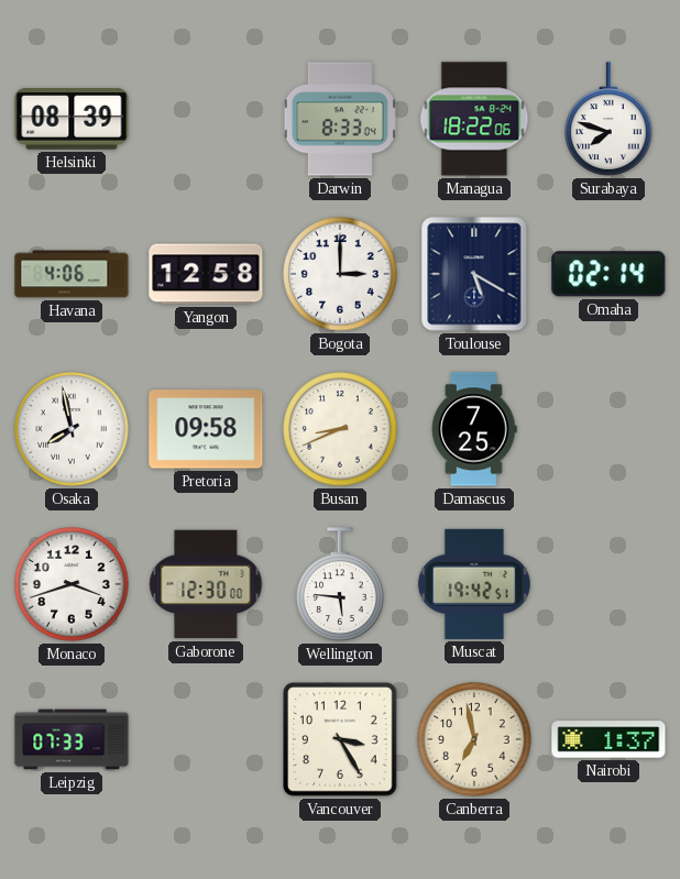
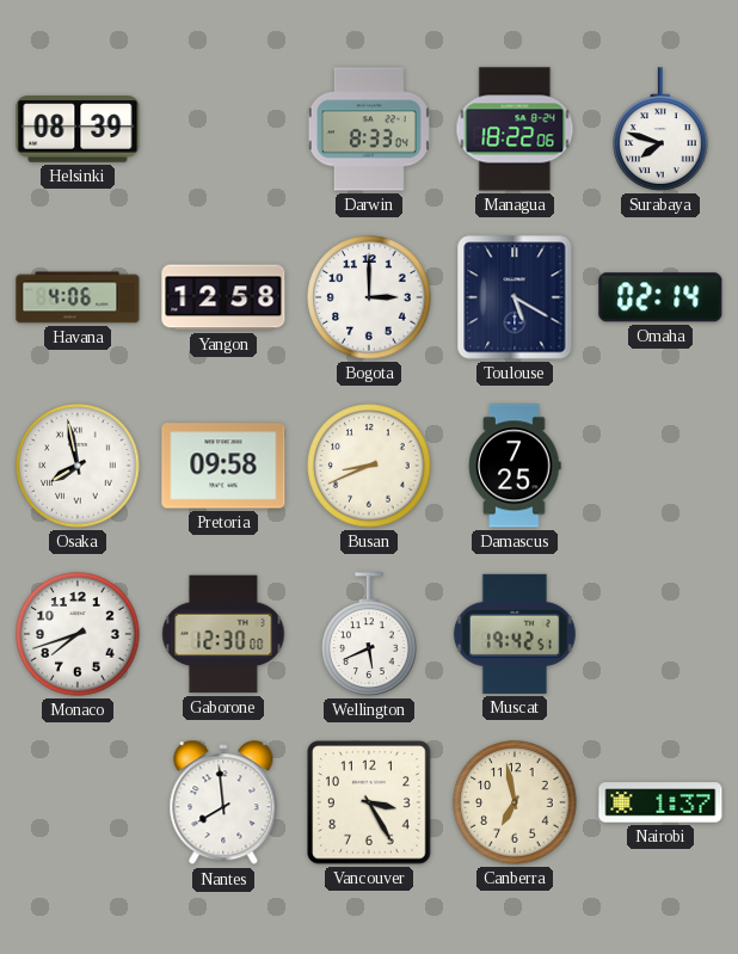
Monaco: 3:42 -> 7:42 (78, 634)
Wellington: 5:46 -> 5:41 (369, 634)
Leipzig: 07:33 -> none (72, 739)
Nantes: none -> 7:59 (223, 804)
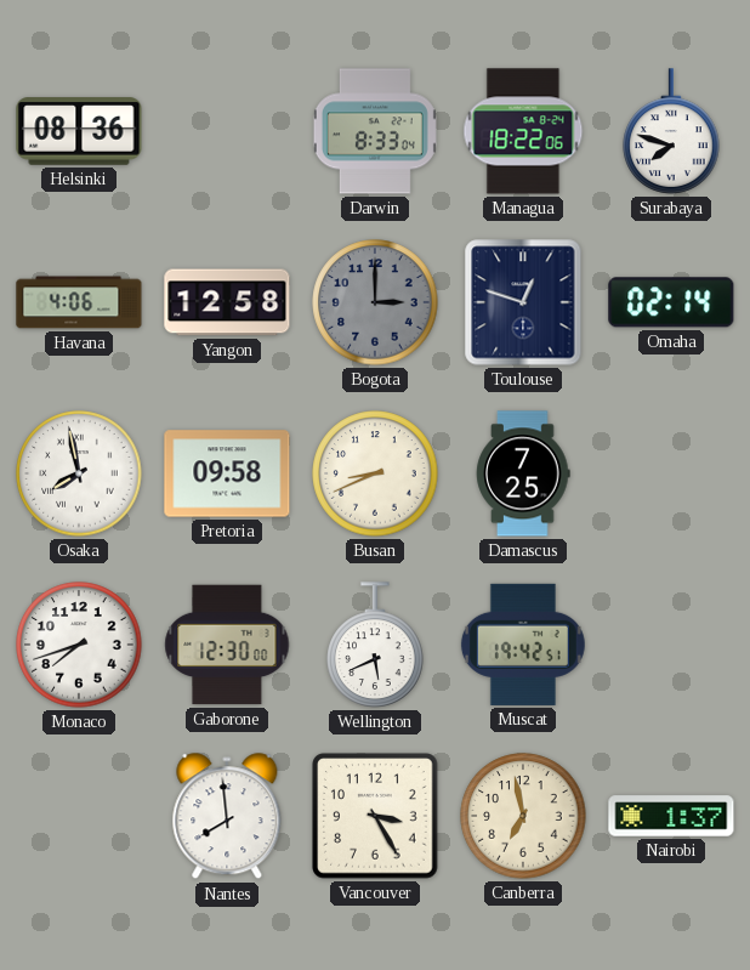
Helsinki: 08:39 -> 08:36 (79, 131)
Bogota dial: white -> grey (375, 302)
Toulouse: 5:20 -> 12:48 (523, 302)
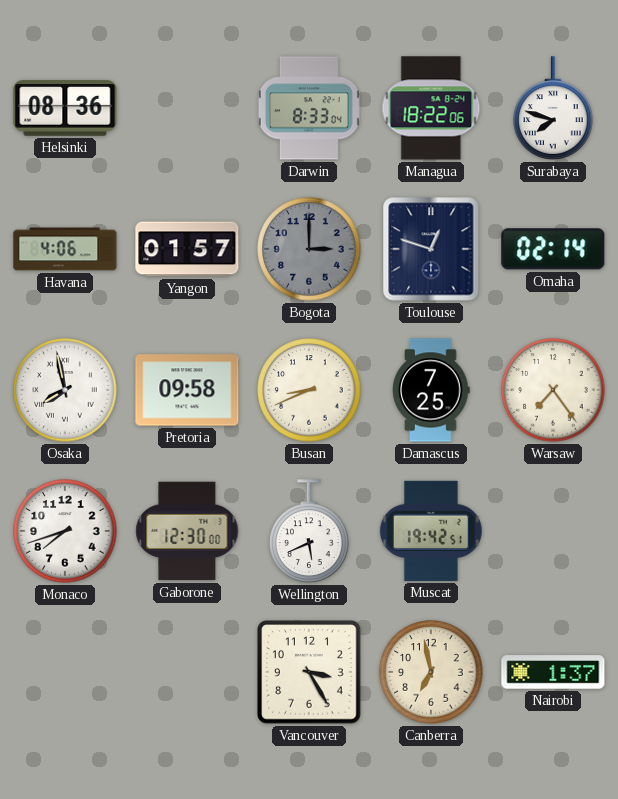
Yangon: 12:58 -> 01:57 (187, 249)
Warsaw: none -> 7:24 (553, 390)
Nantes: 7:59 -> none (227, 817)
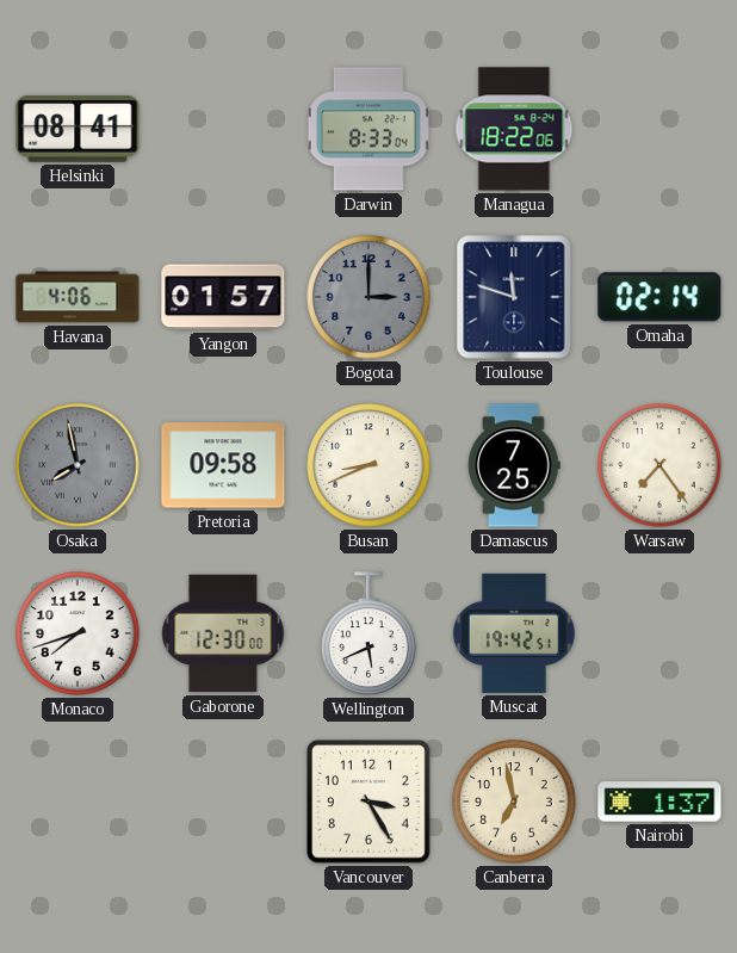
Helsinki: 08:36 -> 08:41 (78, 129)
Surabaya: 7:48 -> none (553, 108)
Toulouse: 12:48 -> 11:48 (514, 297)
Osaka dial: white -> grey (78, 465)
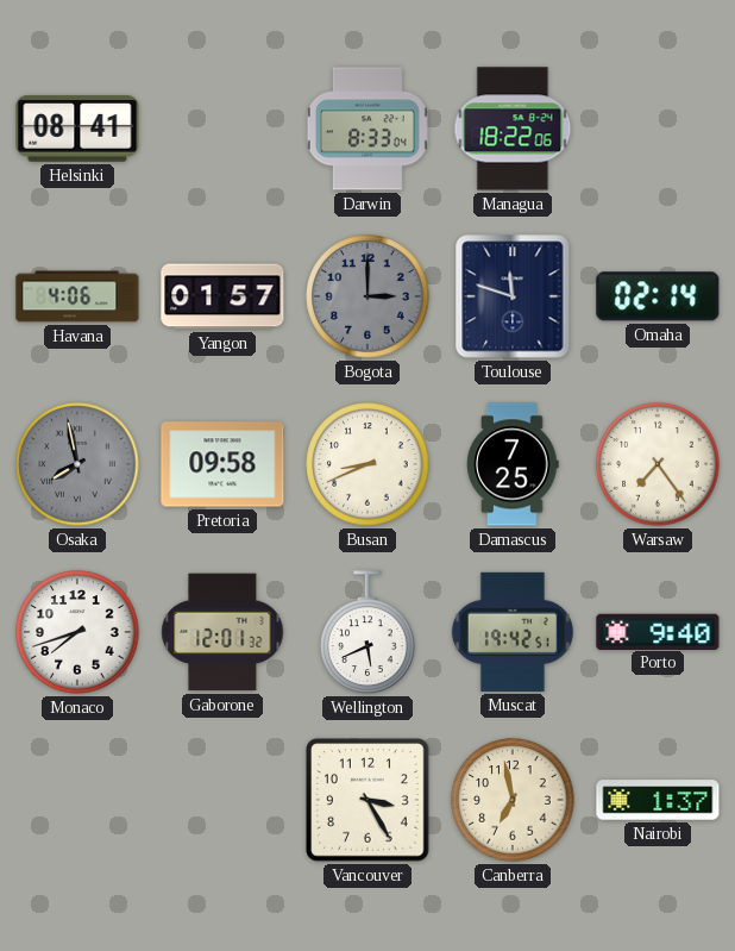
Gaborone: 12:30 -> 12:01 (222, 632)
Porto: none -> 9:40 (658, 631)
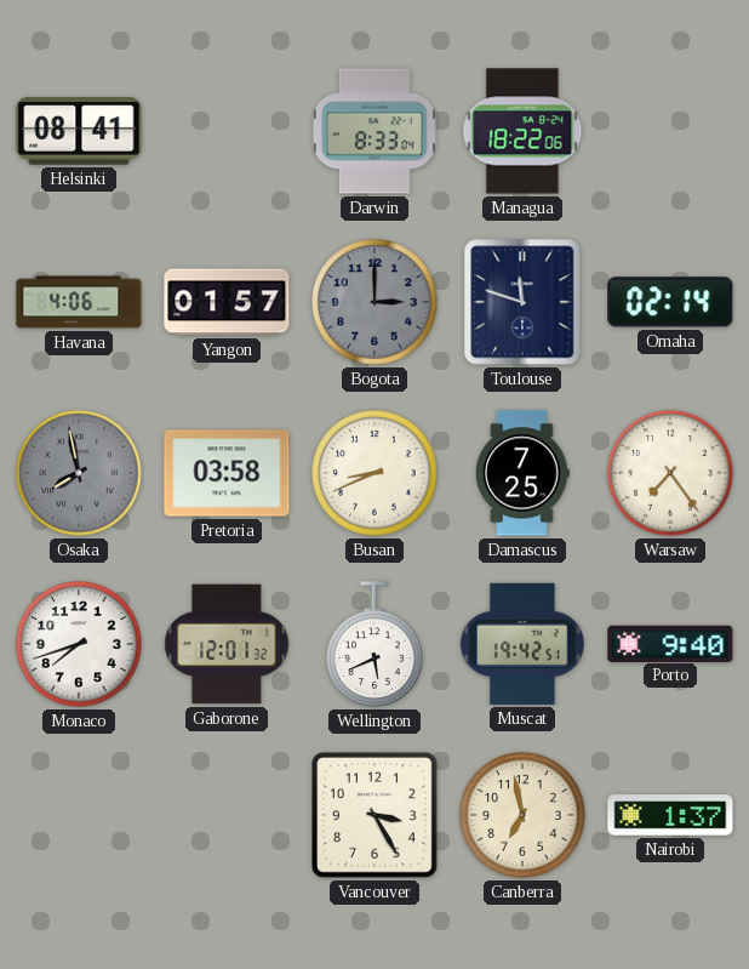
Pretoria: 09:58 -> 03:58 (227, 473)
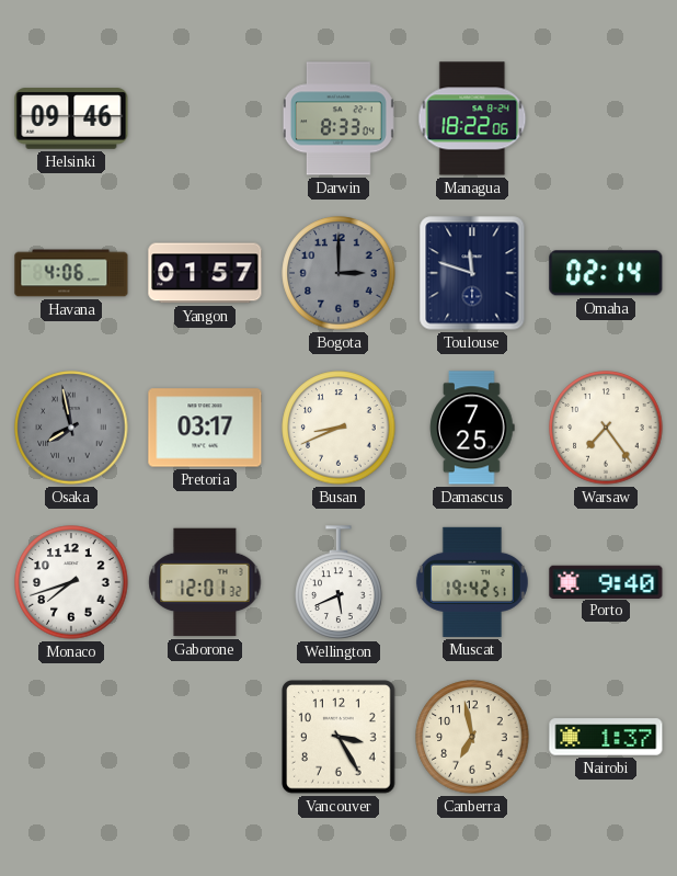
Helsinki: 08:41 -> 09:46 (71, 118)
Pretoria: 03:58 -> 03:17 (205, 428)
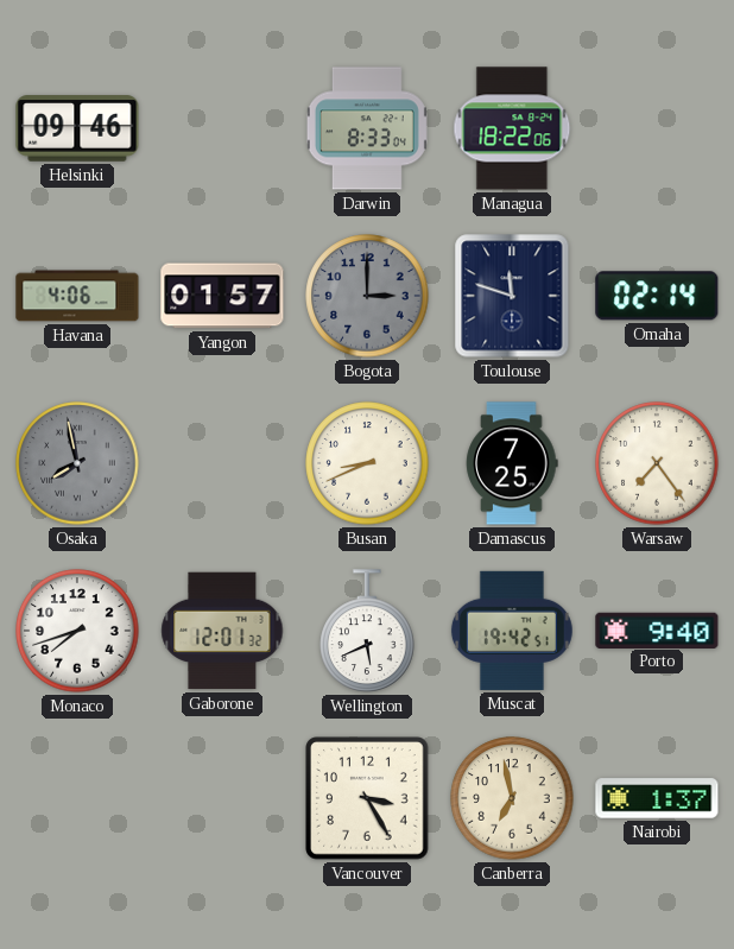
Pretoria: 03:17 -> none (205, 428)
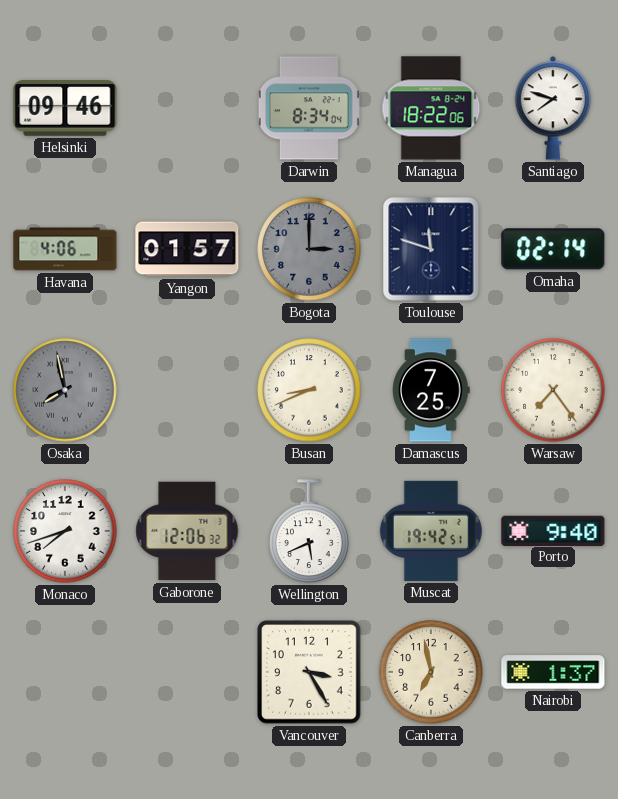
Darwin: 8:33 -> 8:34 (309, 108)
Santiago: none -> 7:48 (553, 108)
Gaborone: 12:01 -> 12:06 (187, 531)
